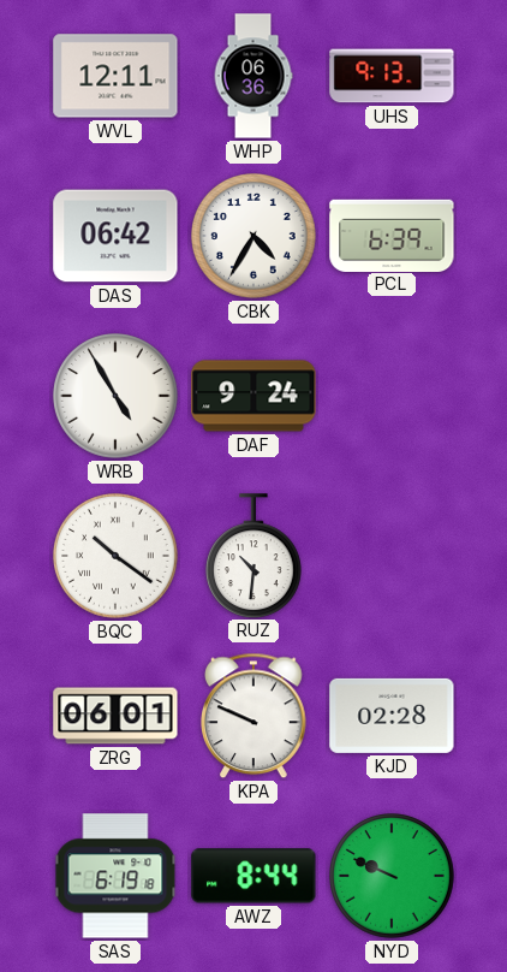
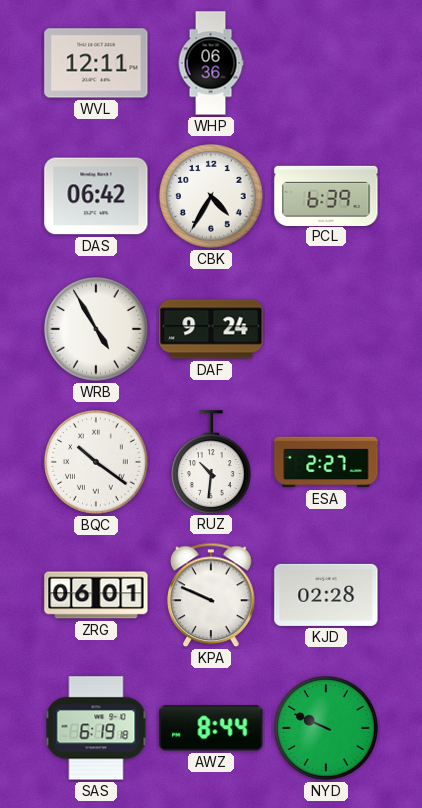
UHS: 9:13 -> none (392, 76)
ESA: none -> 2:27 (326, 462)
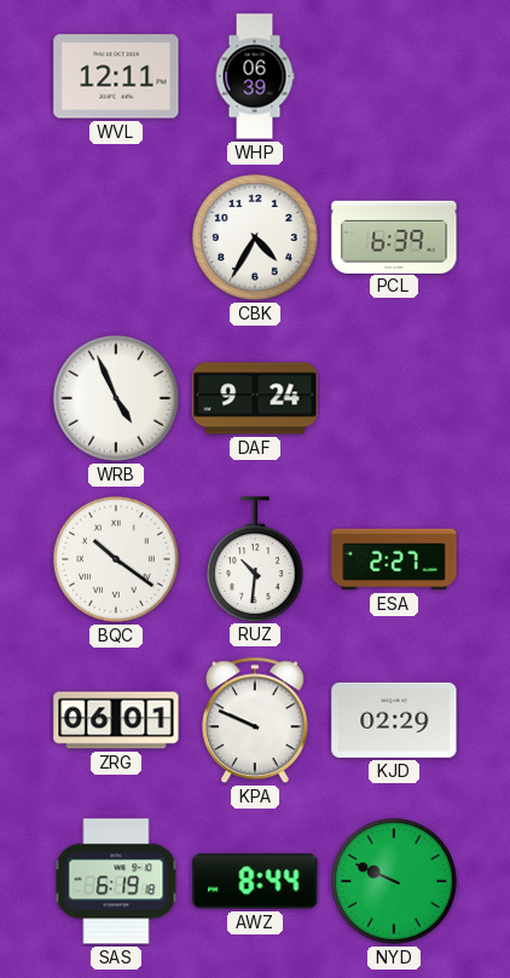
WHP: 06:36 -> 06:39 (255, 76)
DAS: 06:42 -> none (96, 196)
WRB: 4:55 -> 4:56 (116, 398)
KJD: 02:28 -> 02:29 (394, 720)
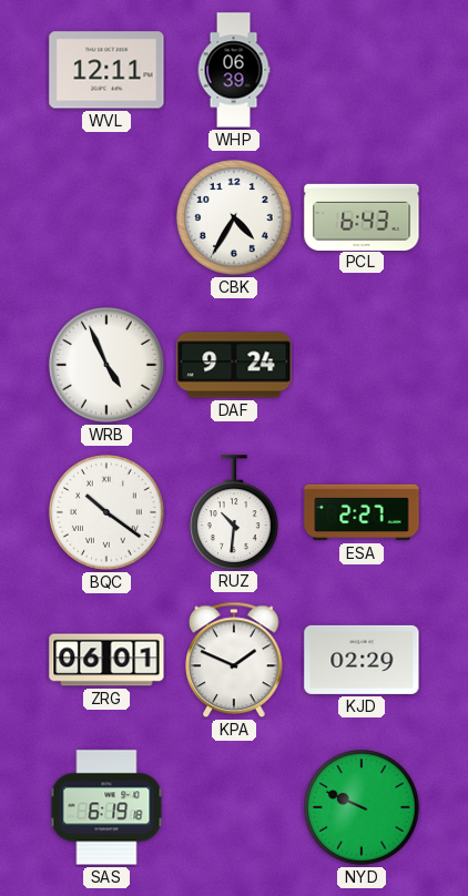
PCL: 6:39 -> 6:43 (362, 216)
KPA: 9:49 -> 1:49 (234, 660)
AWZ: 8:44 -> none (255, 881)
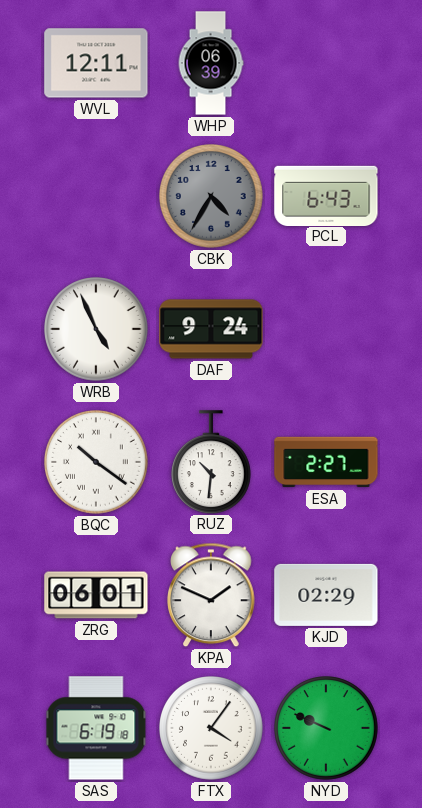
CBK dial: white -> grey (211, 196)
FTX: none -> 4:06 (211, 728)
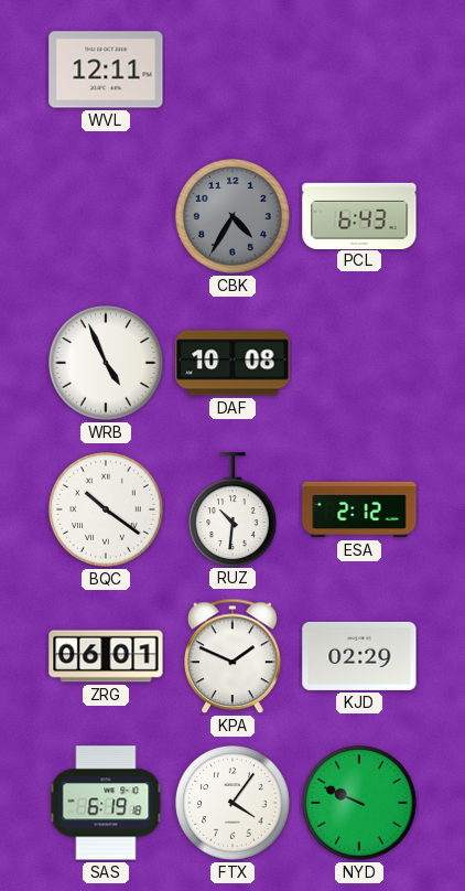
WHP: 06:39 -> none (211, 63)
DAF: 9:24 -> 10:08 (233, 363)
ESA: 2:27 -> 2:12 (359, 509)
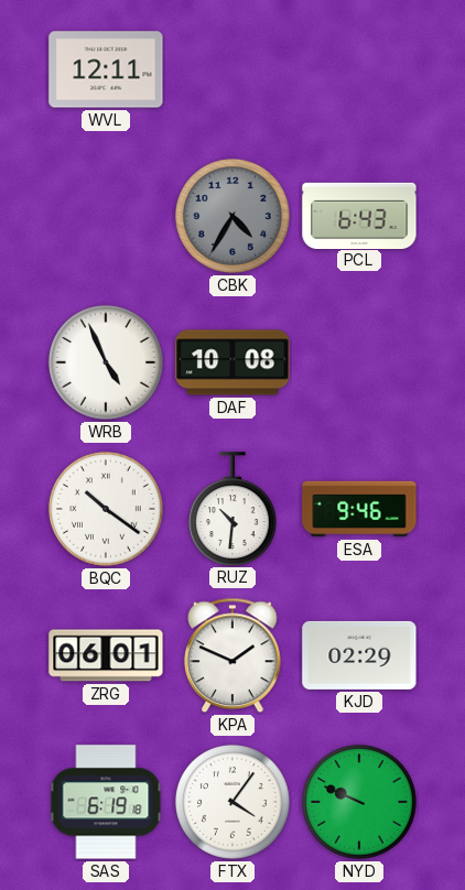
ESA: 2:12 -> 9:46 (359, 509)
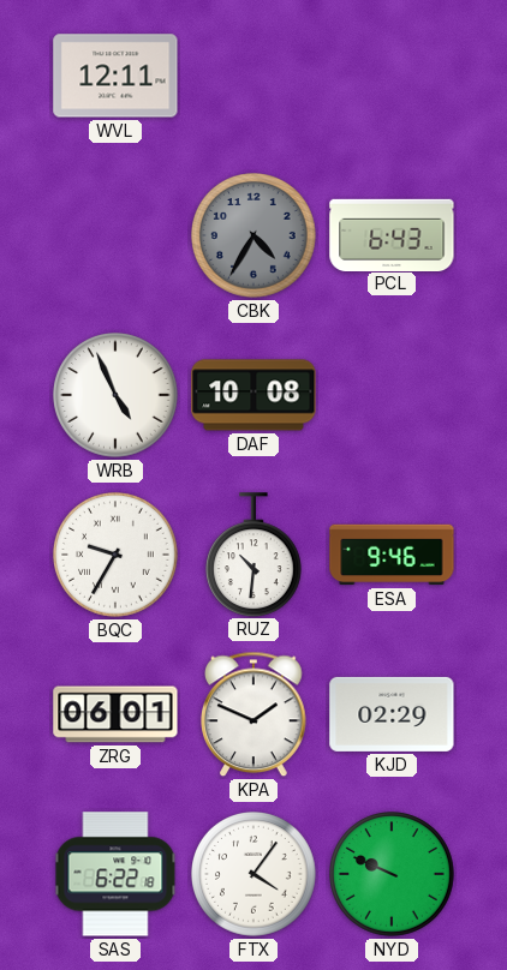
BQC: 10:21 -> 9:35 (115, 555)
SAS: 6:19 -> 6:22 (115, 874)
